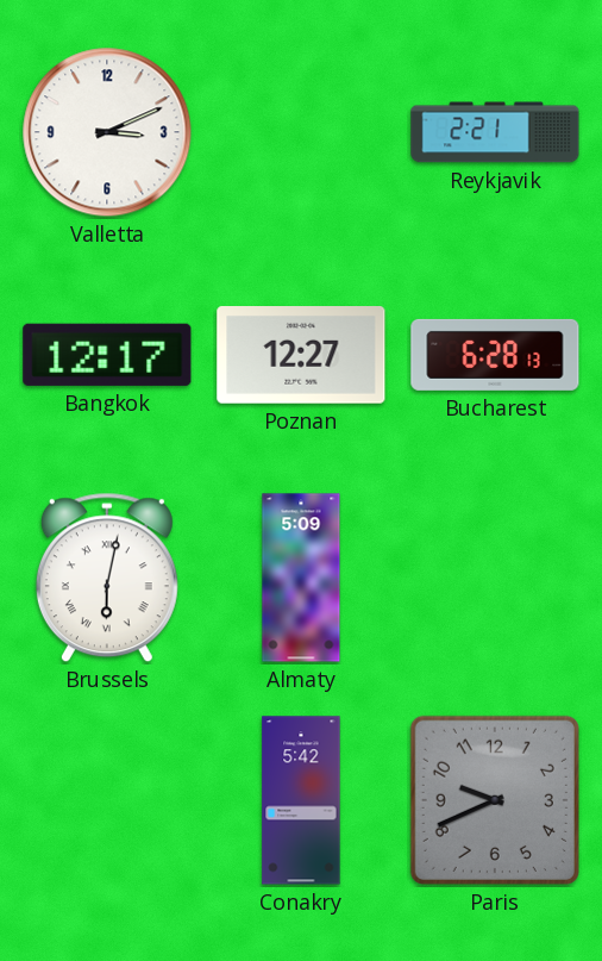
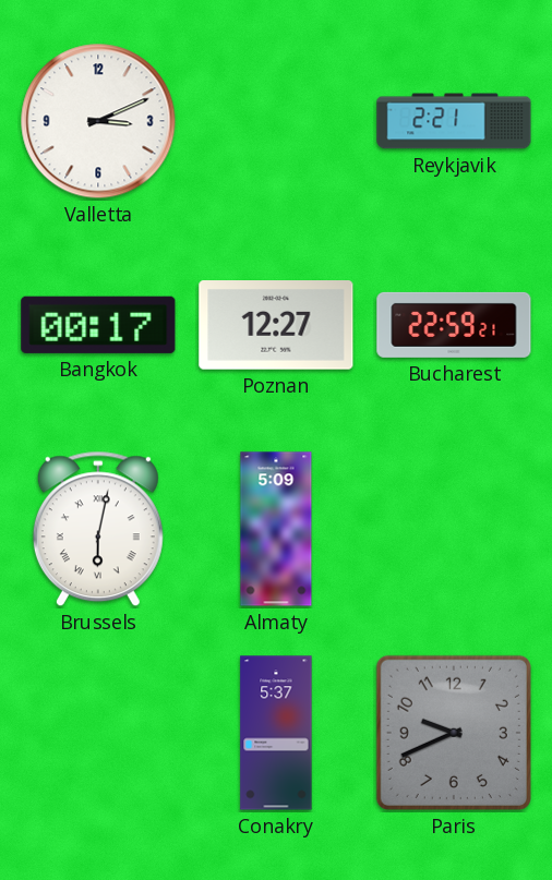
Bangkok: 12:17 -> 00:17 (98, 325)
Bucharest: 6:28 -> 22:59 (454, 325)
Conakry: 5:42 -> 5:37 (276, 733)
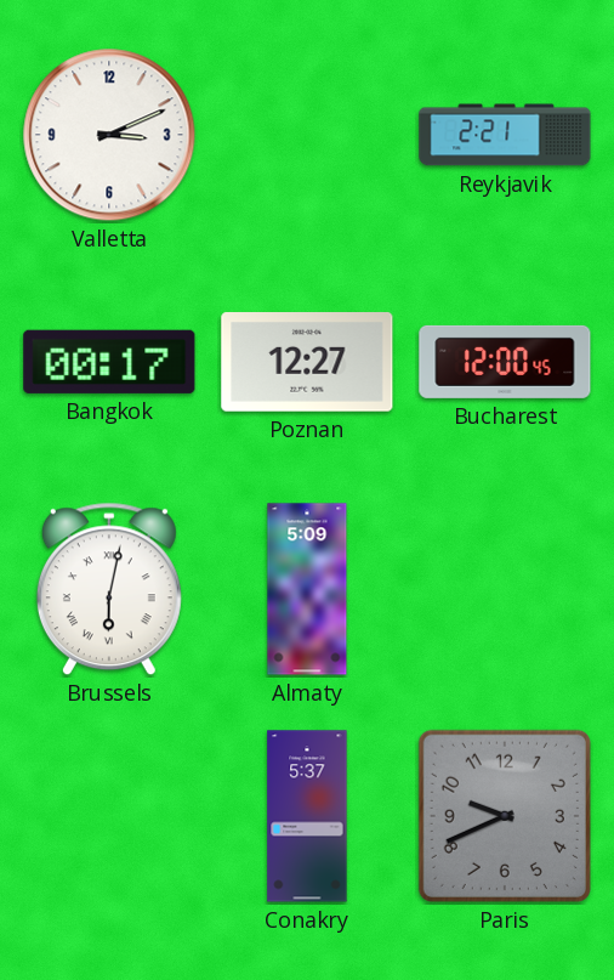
Bucharest: 22:59 -> 12:00 (505, 362)
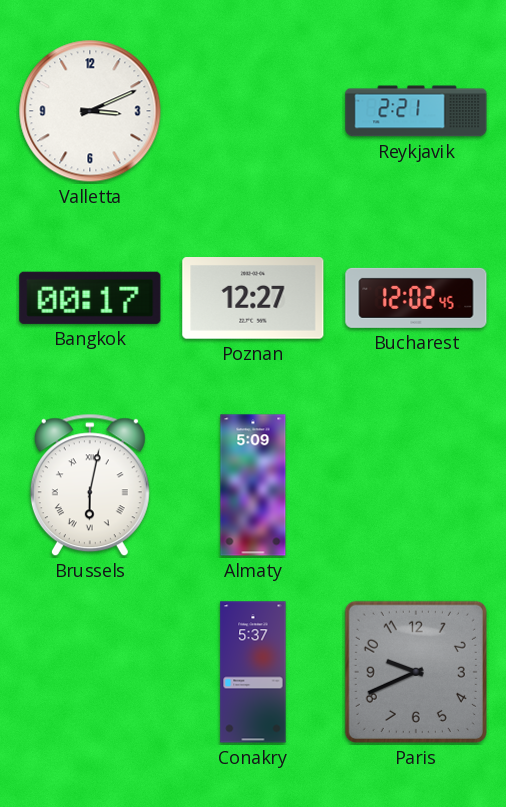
Bucharest: 12:00 -> 12:02 (416, 298)
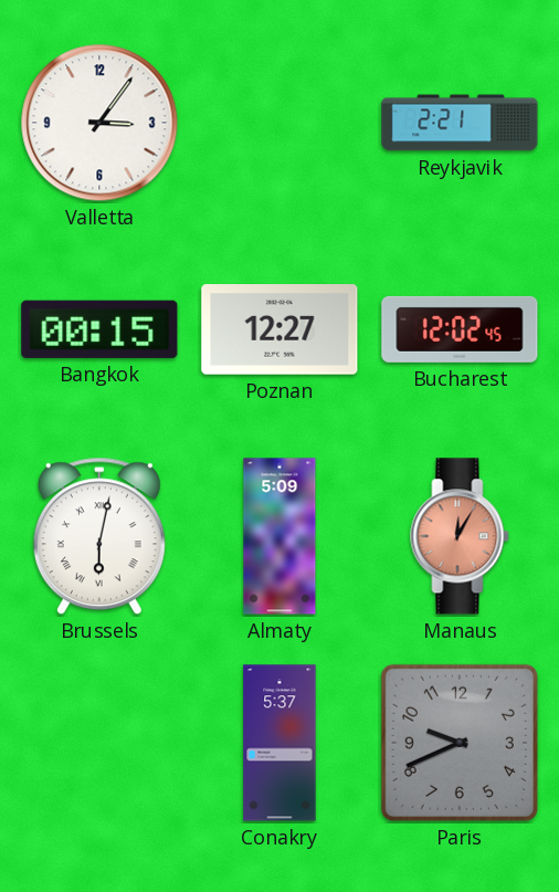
Valletta: 3:11 -> 3:06 (99, 123)
Bangkok: 00:17 -> 00:15 (99, 329)
Manaus: none -> 12:05 (460, 536)
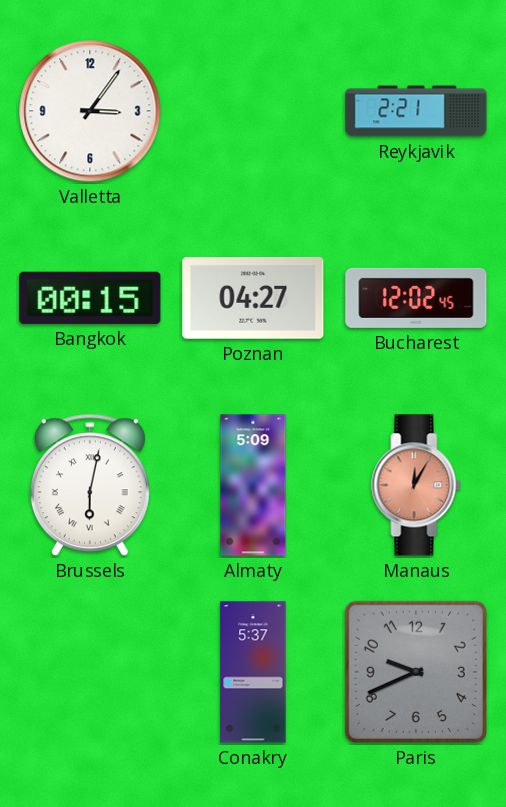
Poznan: 12:27 -> 04:27 (253, 299)
